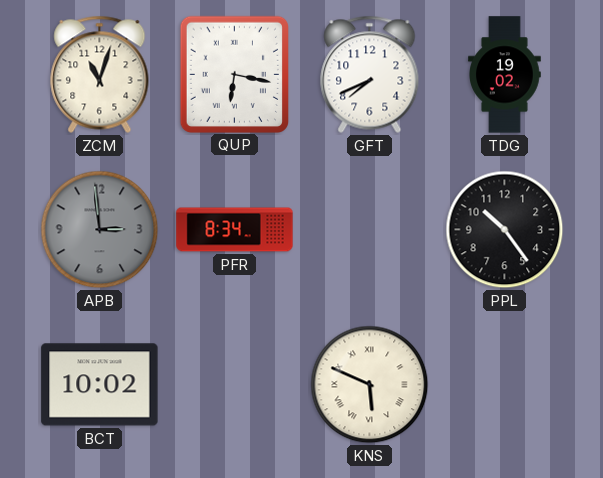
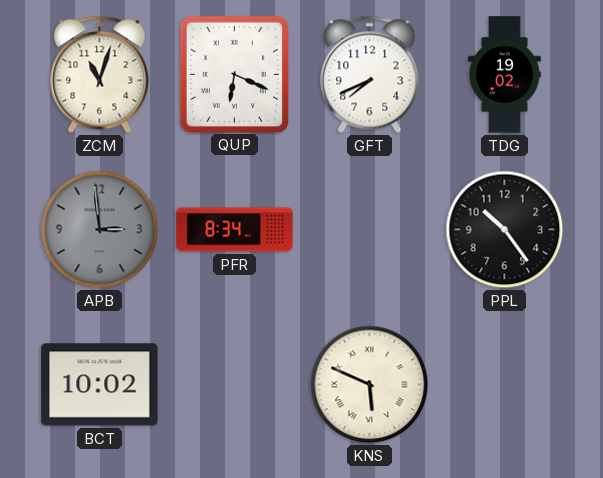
QUP: 6:17 -> 6:19 (234, 74)
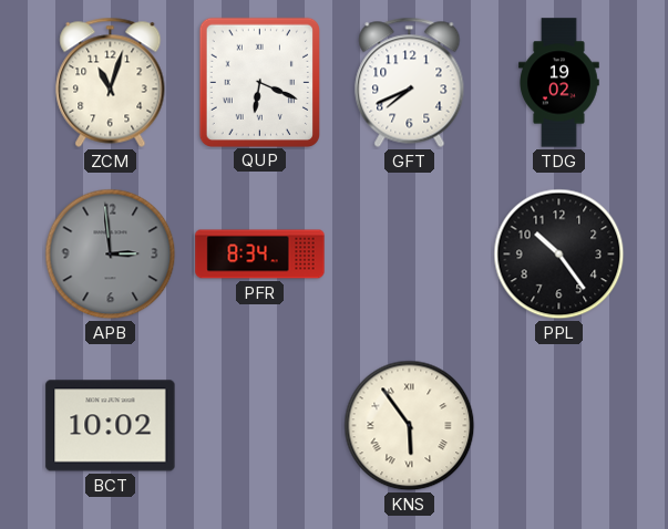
KNS: 5:49 -> 5:54 (410, 426)
